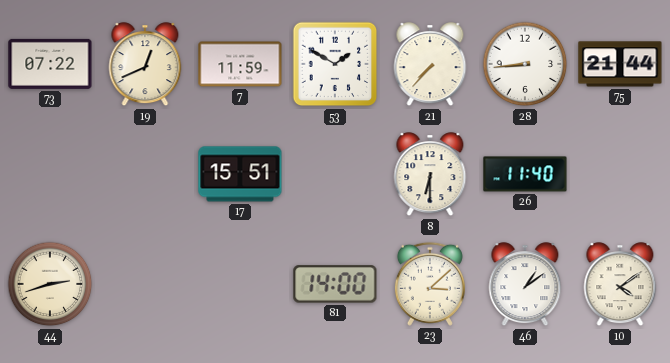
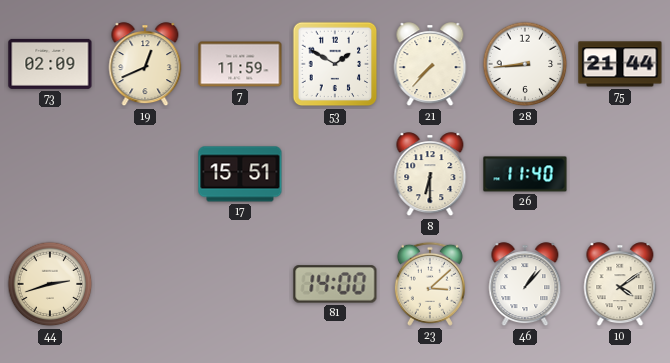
73: 07:22 -> 02:09 (50, 64)
46: 1:09 -> 1:07 (525, 285)
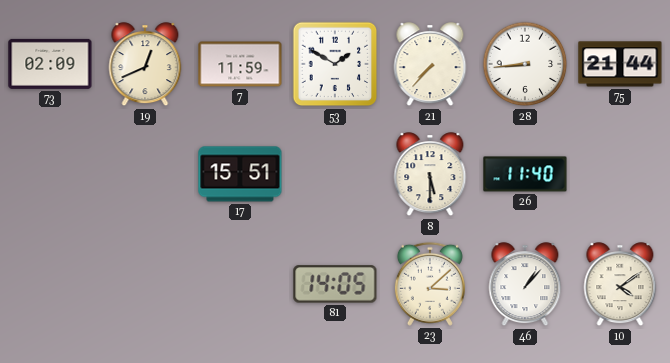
8: 6:30 -> 5:30 (430, 175)
44: 2:42 -> none (50, 284)
81: 14:00 -> 14:05 (335, 284)
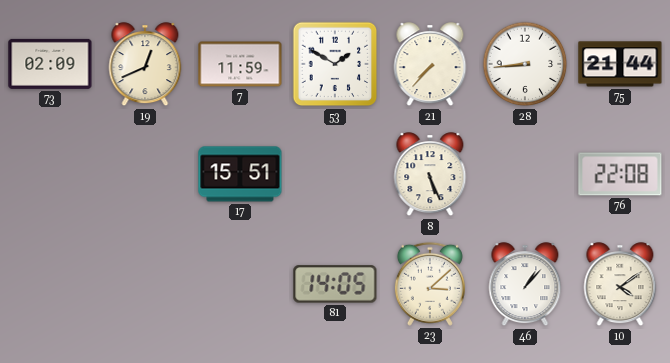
8: 5:30 -> 5:26 (430, 175)
26: 11:40 -> none (525, 174)
76: none -> 22:08 (620, 174)
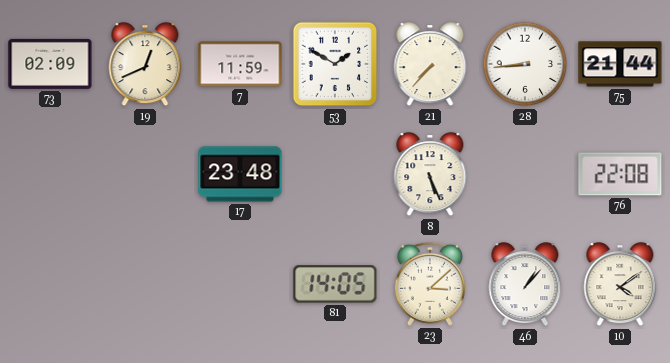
17: 15:51 -> 23:48 (240, 174)
